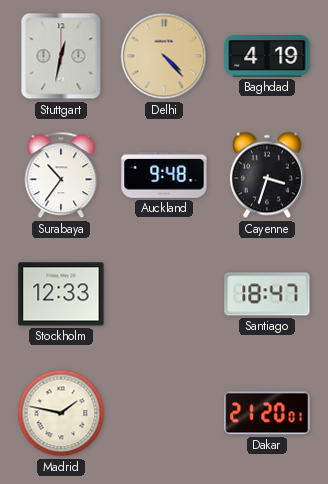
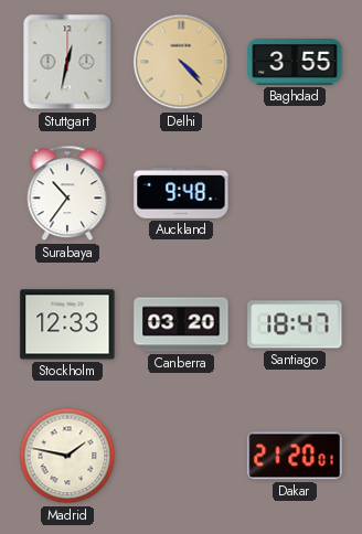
Baghdad: 4:19 -> 3:55 (295, 63)
Cayenne: 3:33 -> none (267, 175)
Canberra: none -> 03:20 (181, 324)
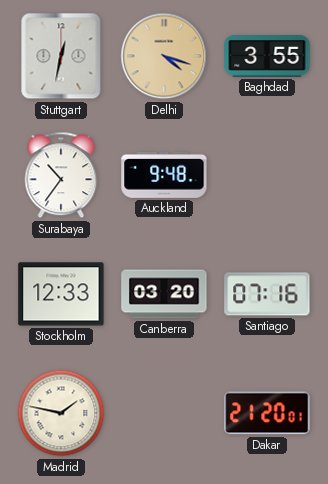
Delhi: 4:23 -> 4:18 (164, 56)
Santiago: 18:47 -> 07:16 (267, 294)
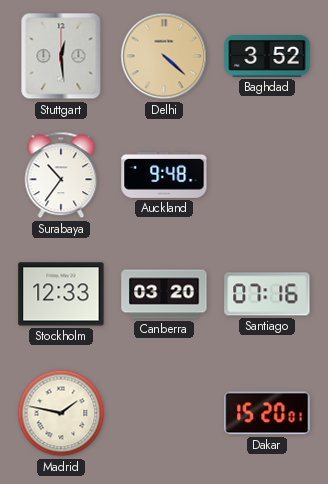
Stuttgart: 12:32 -> 12:29 (61, 56)
Delhi: 4:18 -> 4:22 (164, 56)
Baghdad: 3:55 -> 3:52 (267, 57)
Dakar: 21:20 -> 15:20 (267, 413)
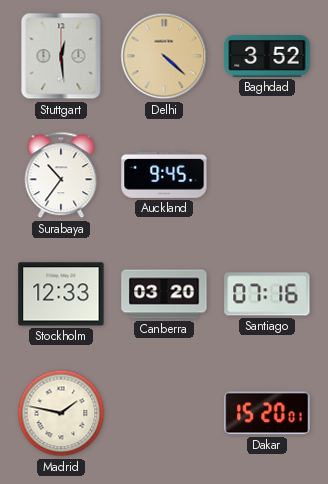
Auckland: 9:48 -> 9:45 (164, 175)
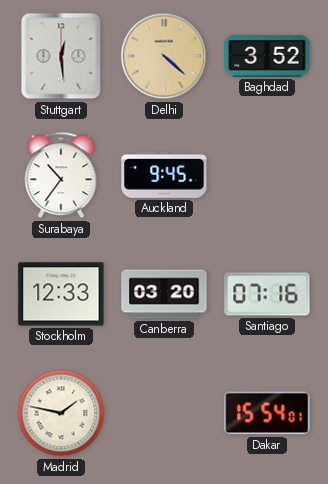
Dakar: 15:20 -> 15:54 (267, 413)
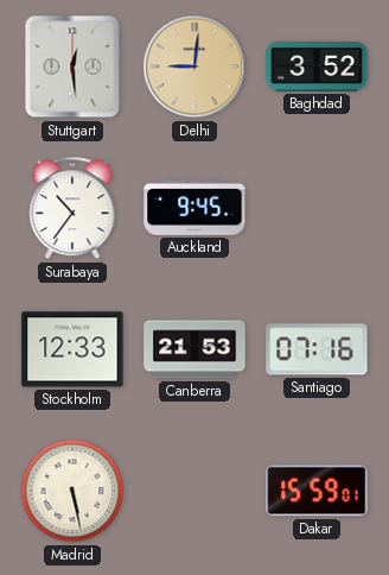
Delhi: 4:22 -> 9:01 (194, 67)
Canberra: 03:20 -> 21:53 (194, 349)
Madrid: 1:47 -> 5:28 (72, 491)
Dakar: 15:54 -> 15:59 (317, 491)
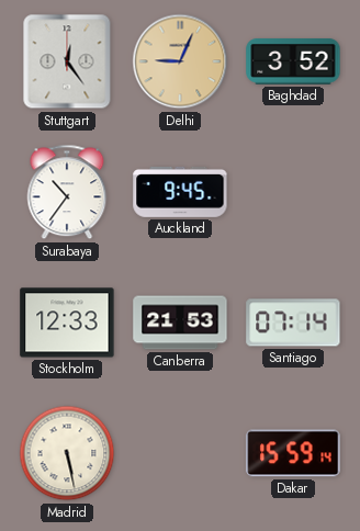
Stuttgart: 12:29 -> 12:24 (67, 61)
Delhi: 9:01 -> 9:04 (180, 61)
Santiago: 07:16 -> 07:14 (293, 323)
Dakar: 15:59:01 -> 15:59:14 (293, 453)
